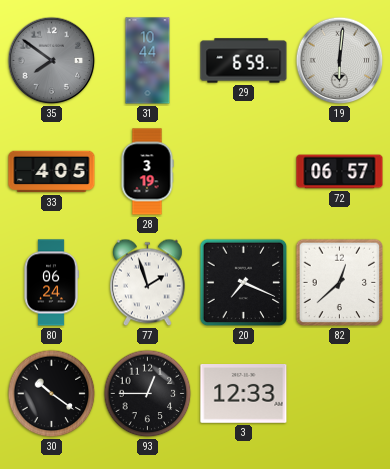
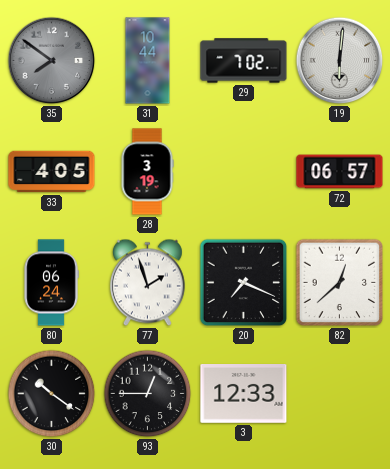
29: 6:59 -> 7:02 (244, 61)
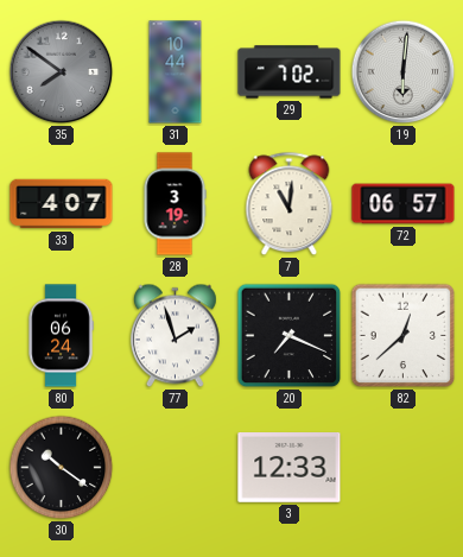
33: 4:05 -> 4:07 (62, 204)
7: none -> 11:01 (290, 204)
93: 12:45 -> none (148, 394)
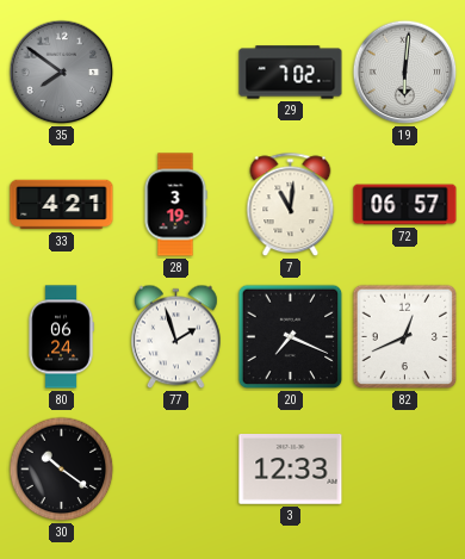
31: 10:44 -> none (176, 72)
33: 4:07 -> 4:21 (62, 205)
82: 12:38 -> 12:41 (405, 337)
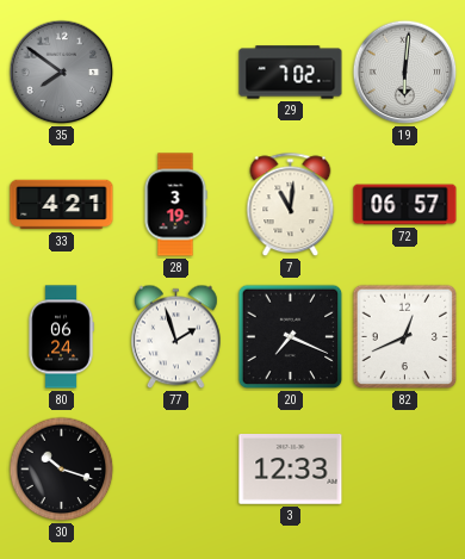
30: 10:21 -> 10:18 (62, 470)
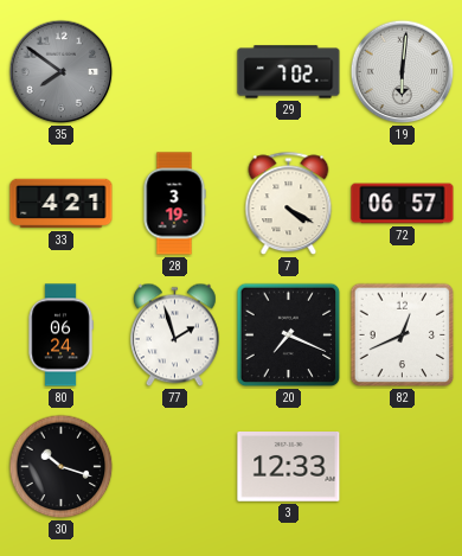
7: 11:01 -> 4:20 (289, 204)
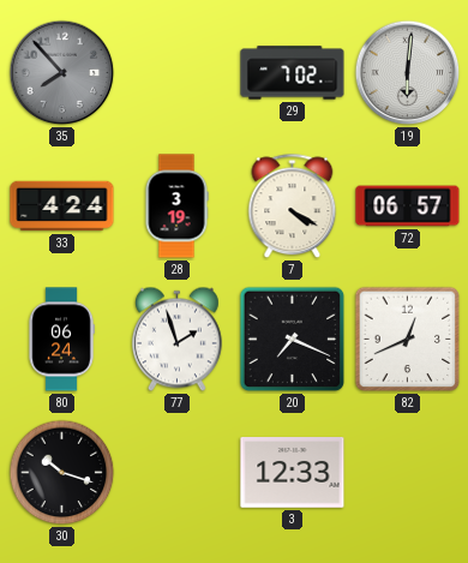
35: 7:51 -> 7:53 (62, 73)
33: 4:21 -> 4:24 (62, 206)
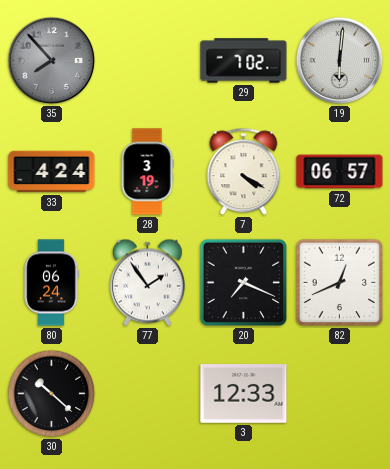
77: 1:57 -> 1:54 (147, 283)
30: 10:18 -> 10:22 (52, 394)
